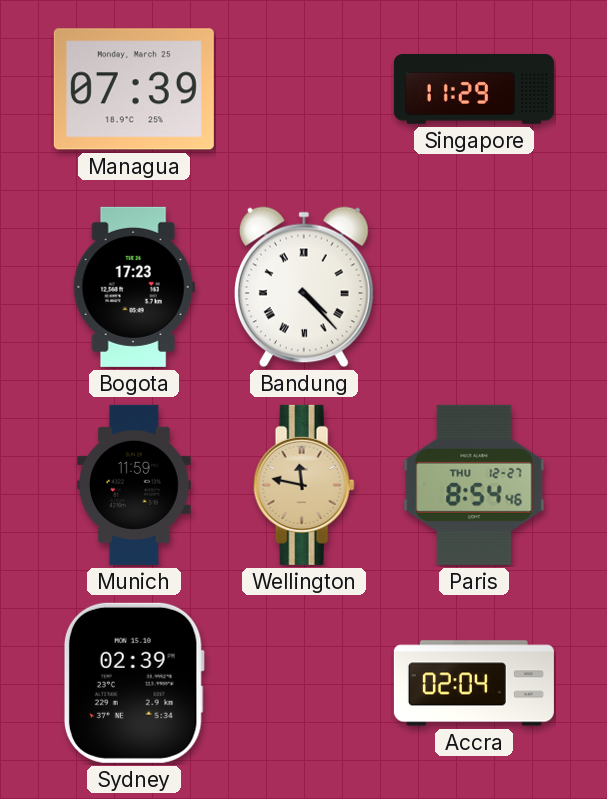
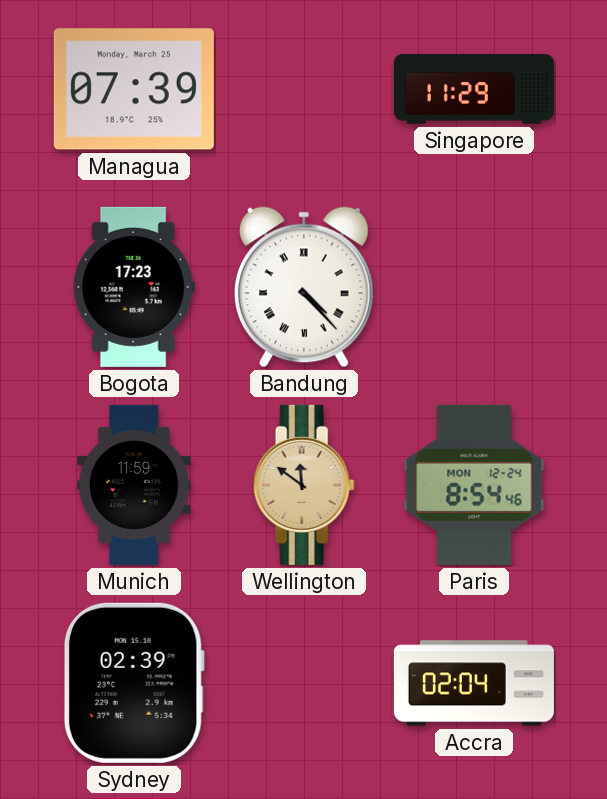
Wellington: 11:47 -> 11:51 (304, 485)
Paris date: THU 12-27 -> MON 12-24 (474, 485)
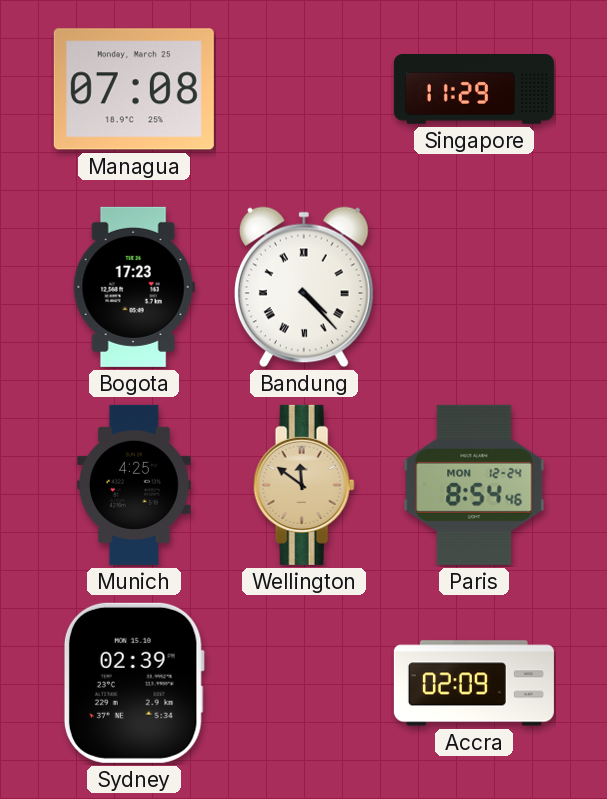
Managua: 07:39 -> 07:08 (134, 89)
Munich: 11:59 -> 4:25 (135, 485)
Accra: 02:04 -> 02:09 (474, 683)
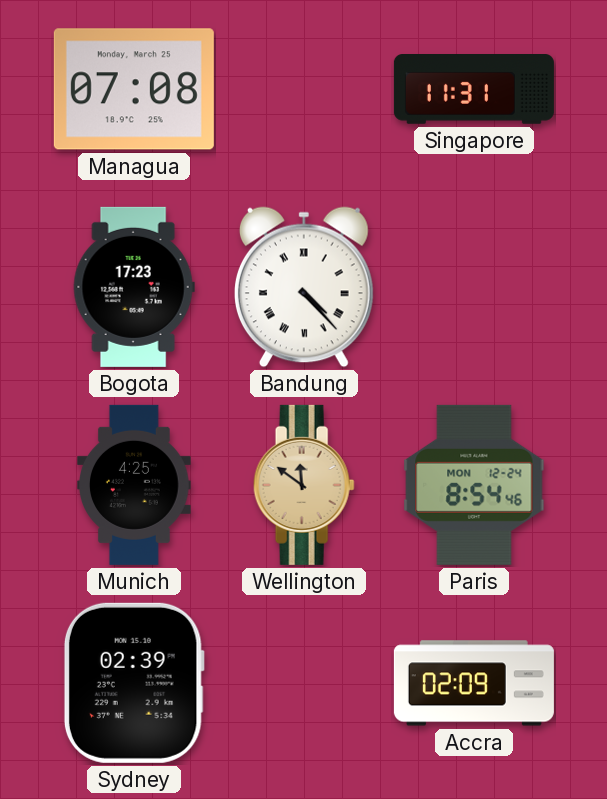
Singapore: 11:29 -> 11:31 (474, 90)
